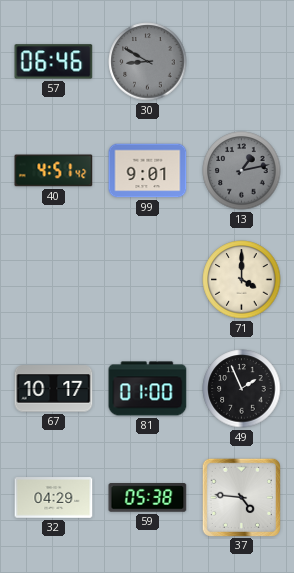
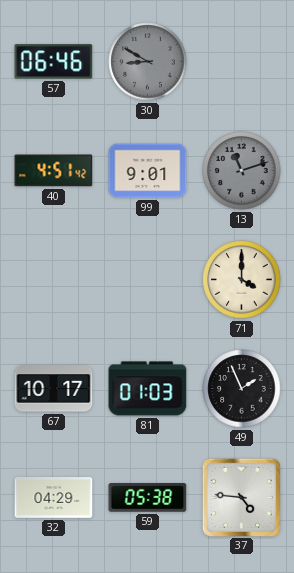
13: 1:13 -> 11:12 (242, 171)
81: 01:00 -> 01:03 (148, 389)
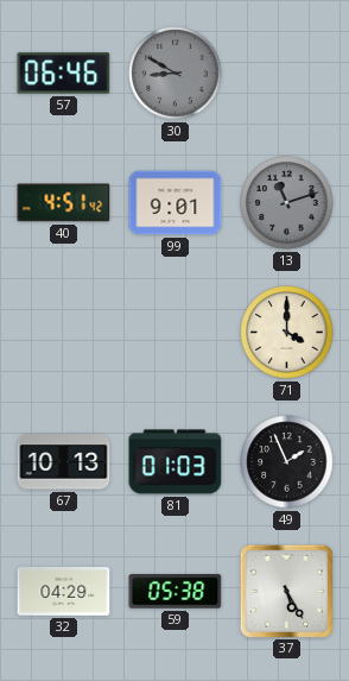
67: 10:17 -> 10:13 (64, 462)
37: 4:46 -> 5:25 (286, 591)
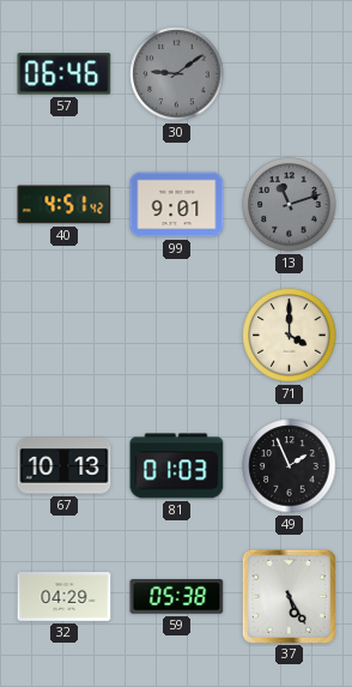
30: 8:50 -> 9:09 (177, 74)
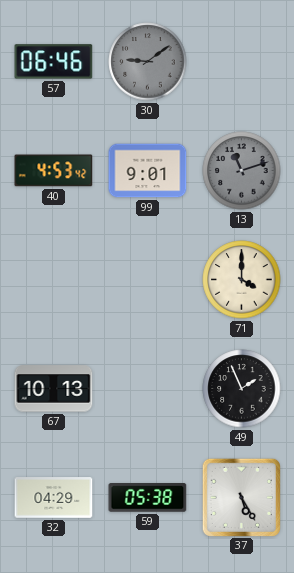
40: 4:51 -> 4:53 (54, 171)
81: 01:03 -> none (177, 466)
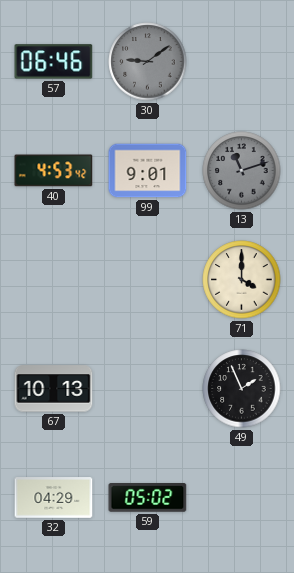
59: 05:38 -> 05:02 (148, 498)
37: 5:25 -> none (241, 497)
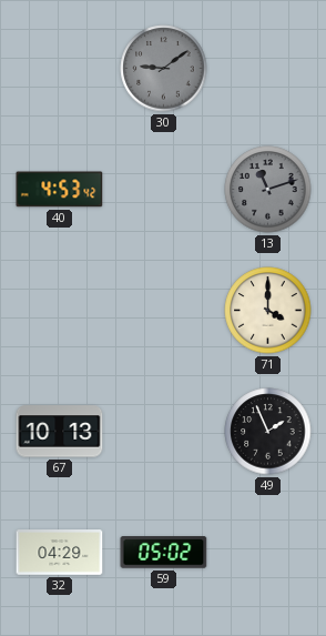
57: 06:46 -> none (54, 62)
99: 9:01 -> none (148, 171)
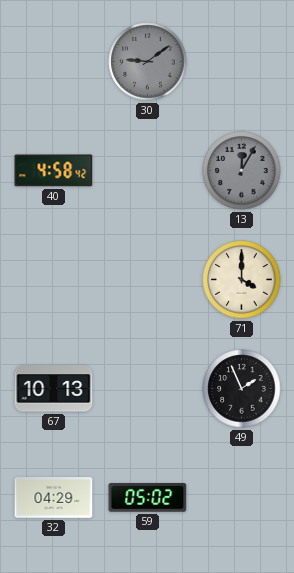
40: 4:53 -> 4:58 (54, 171)
13: 11:12 -> 12:05 (242, 171)
